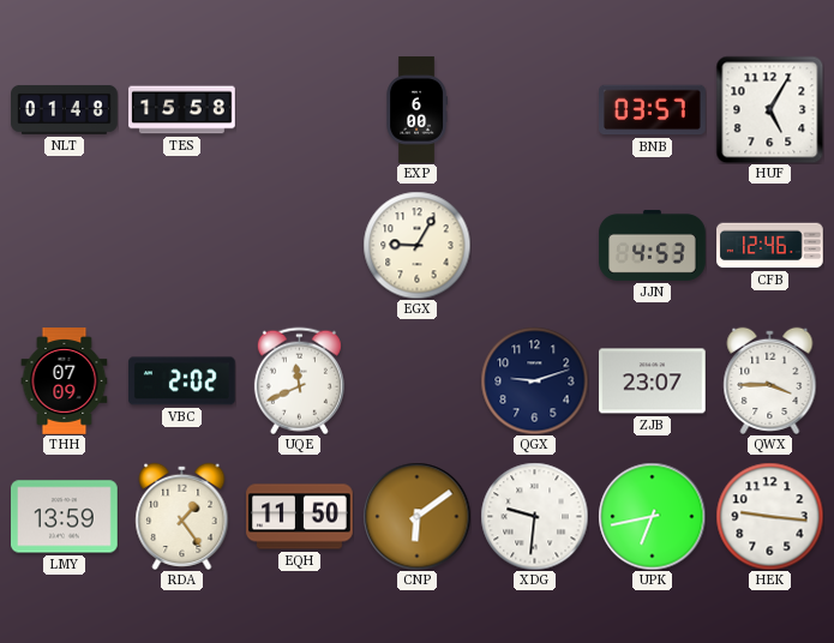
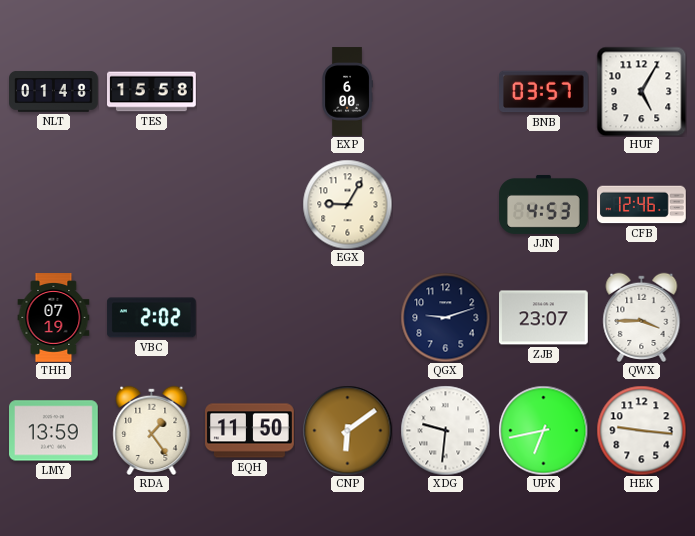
THH: 07:09 -> 07:19 (54, 318)
UQE: 11:41 -> none (299, 380)
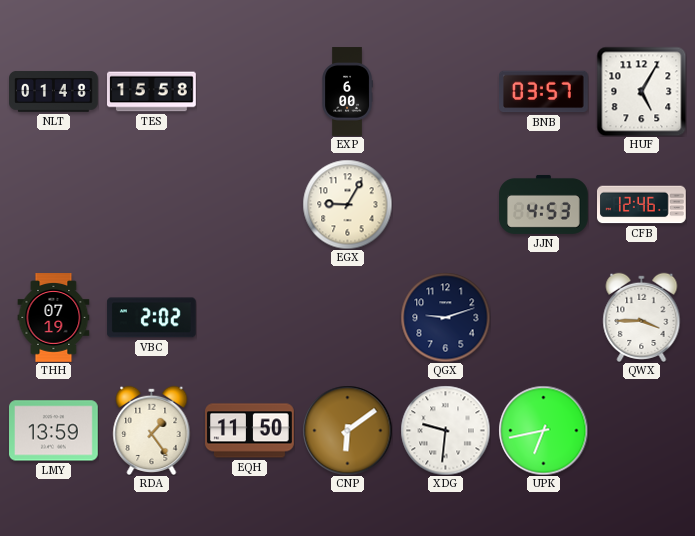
ZJB: 23:07 -> none (544, 318)
HEK: 9:16 -> none (641, 430)
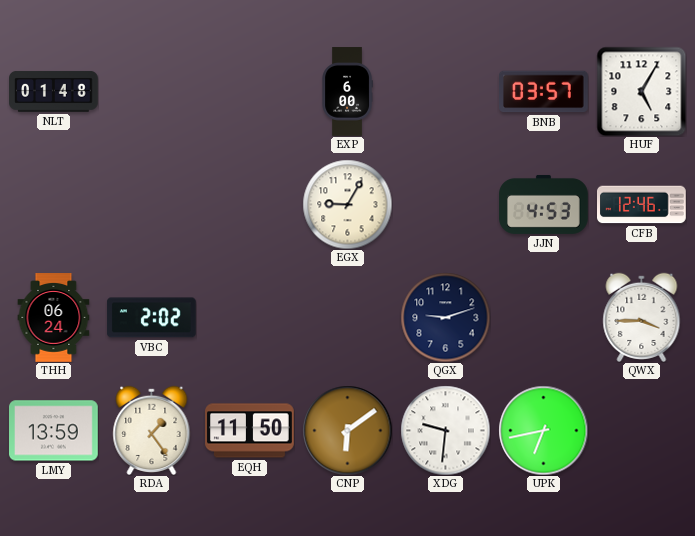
TES: 15:58 -> none (152, 92)
THH: 07:19 -> 06:24 (54, 318)
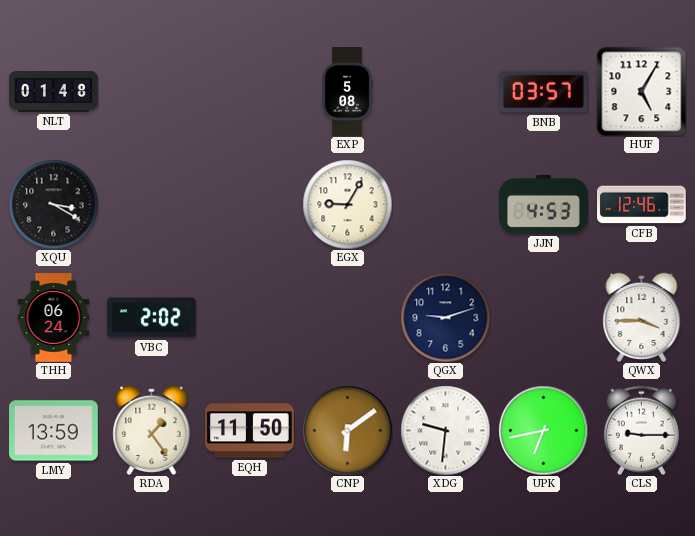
EXP: 6:00 -> 5:08 (347, 92)
XQU: none -> 3:20 (53, 204)
CLS: none -> 9:15 (641, 430)
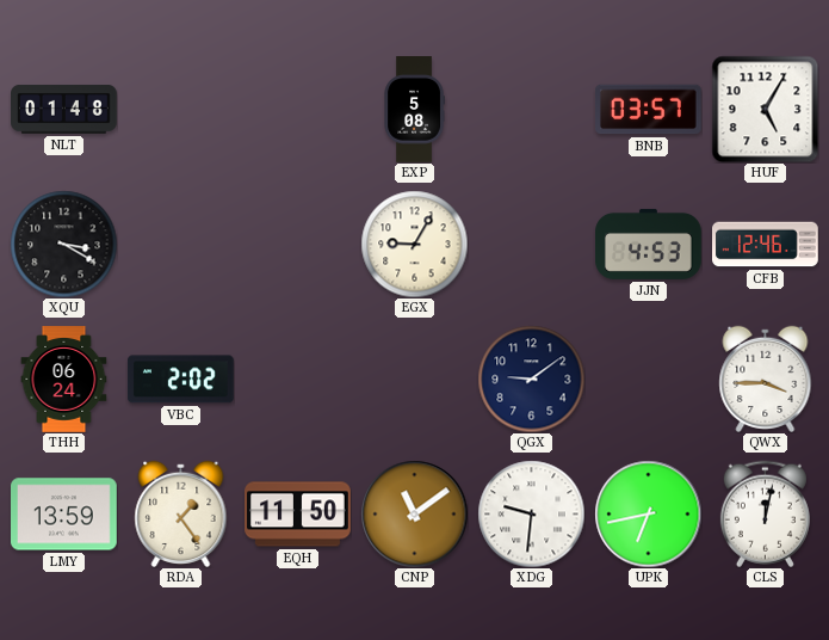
QGX: 9:12 -> 9:09 (531, 379)
CNP: 6:09 -> 11:09 (414, 513)
CLS: 9:15 -> 12:02 (765, 513)
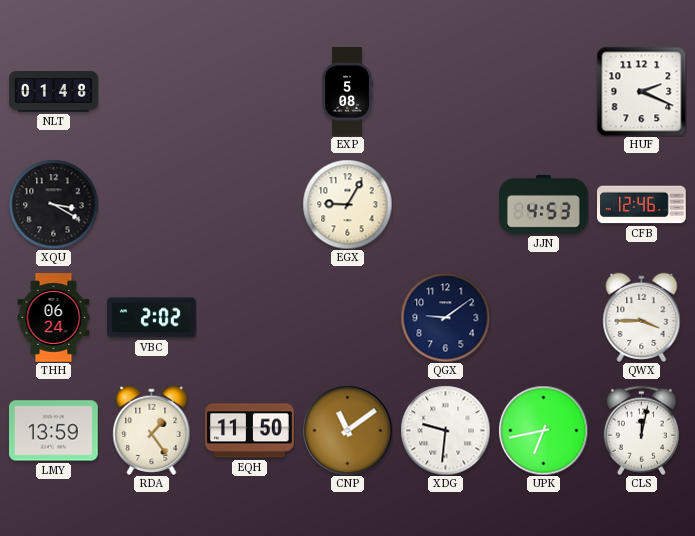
BNB: 03:57 -> none (649, 110)
HUF: 5:05 -> 2:19 (641, 91)
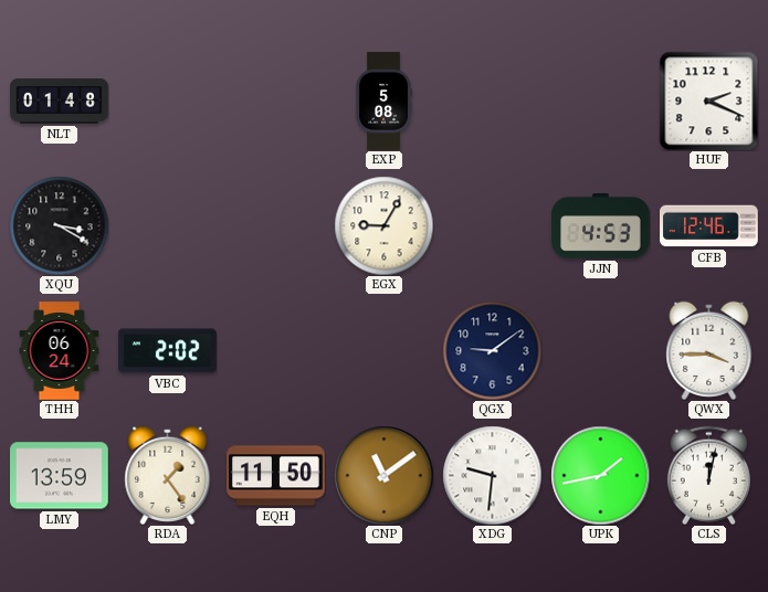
UPK: 6:43 -> 1:43 (600, 475)
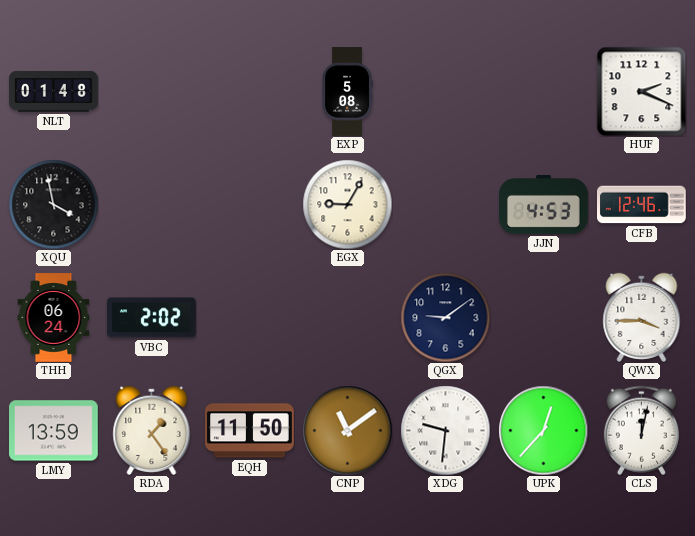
XQU: 3:20 -> 3:58 (53, 204)
UPK: 1:43 -> 12:37 (543, 430)
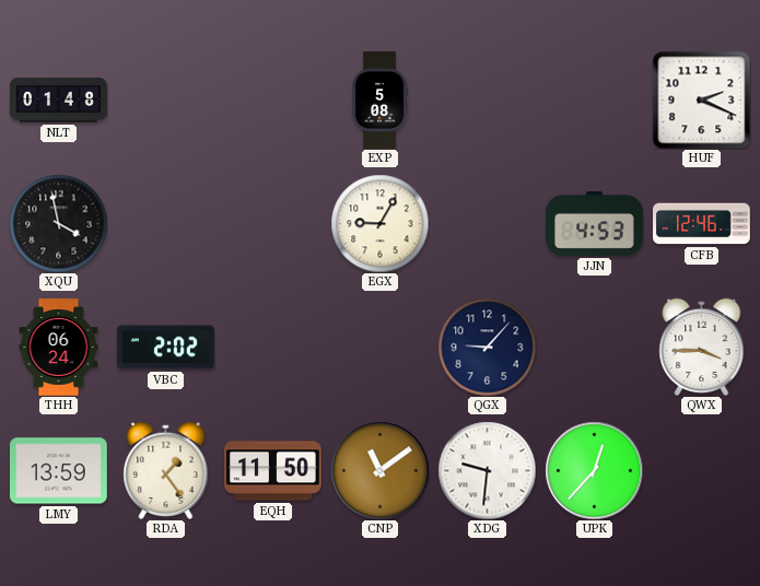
QGX: 9:09 -> 9:07 (487, 347)
CLS: 12:02 -> none (641, 430)
